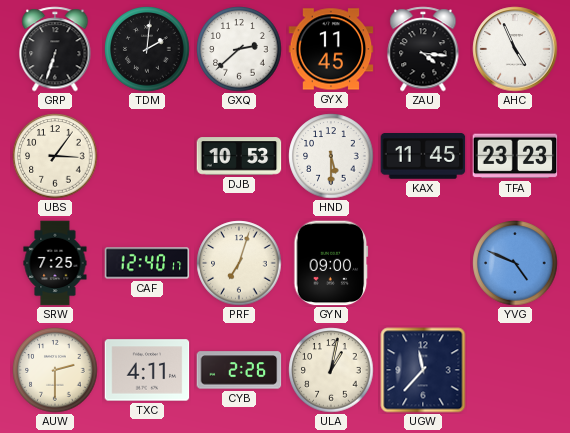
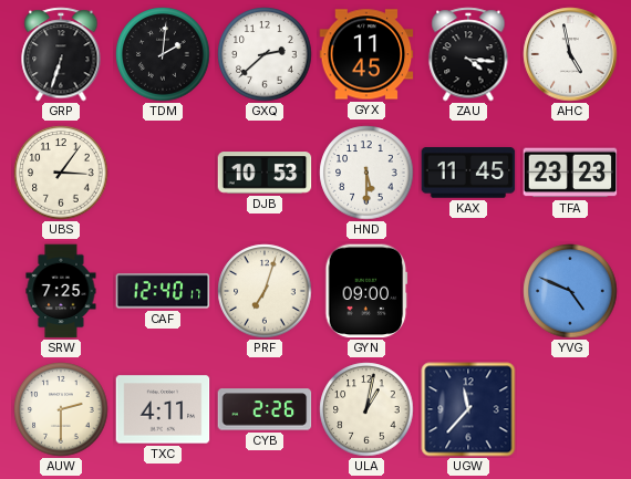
AHC: 4:56 -> 4:58 (570, 54)
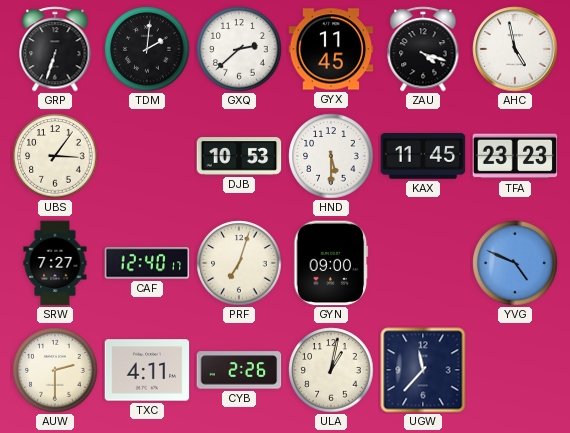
ZAU: 4:16 -> 4:18 (423, 49)
SRW: 7:25 -> 7:27 (55, 263)
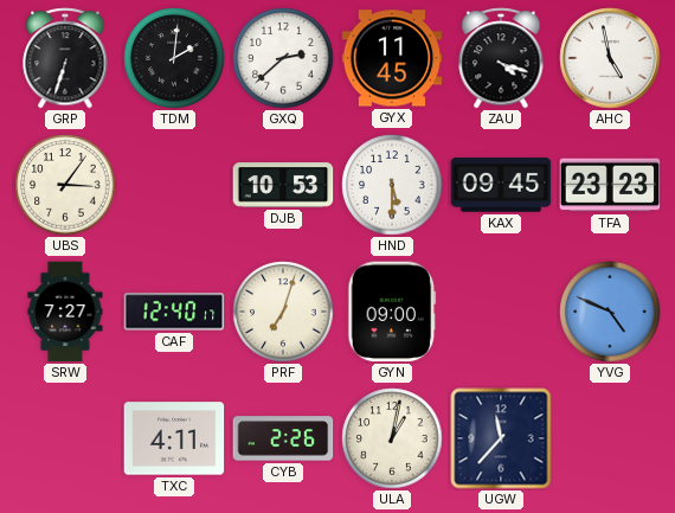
KAX: 11:45 -> 09:45 (501, 185)
AUW: 2:30 -> none (55, 370)
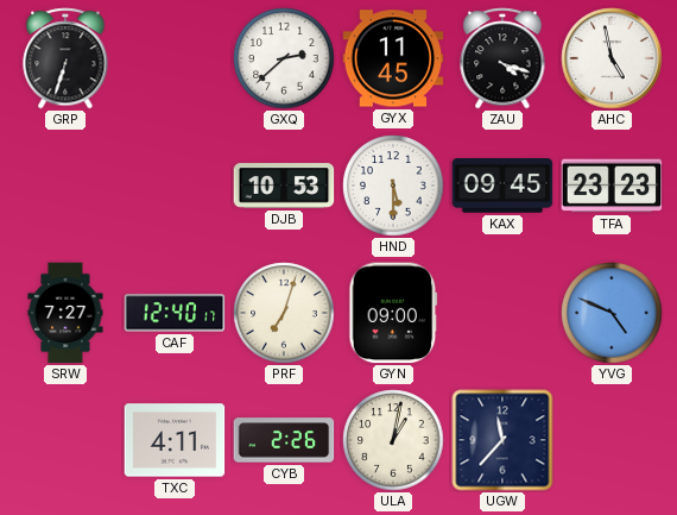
TDM: 2:01 -> none (174, 58)
UBS: 3:06 -> none (65, 185)
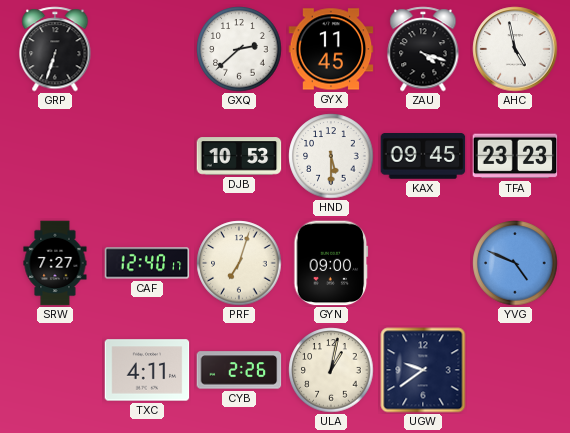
UGW: 11:37 -> 9:39 (423, 370)
